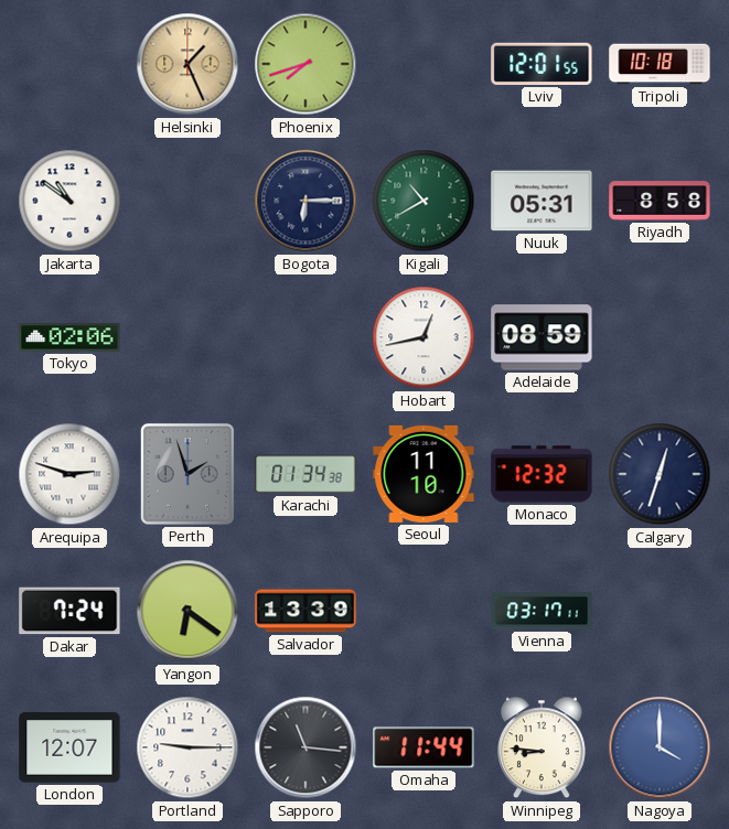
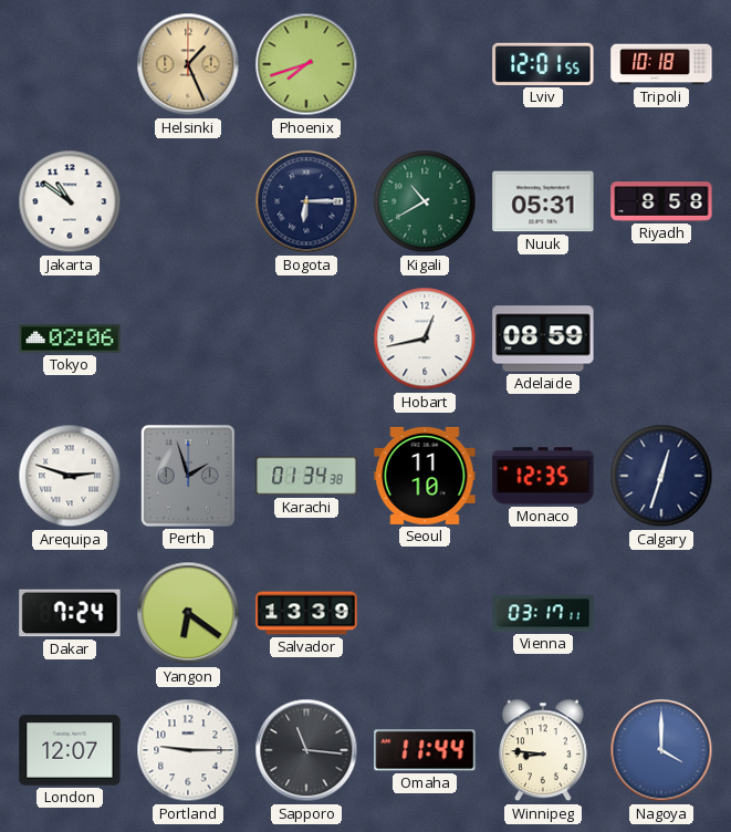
Monaco: 12:32 -> 12:35 (543, 476)
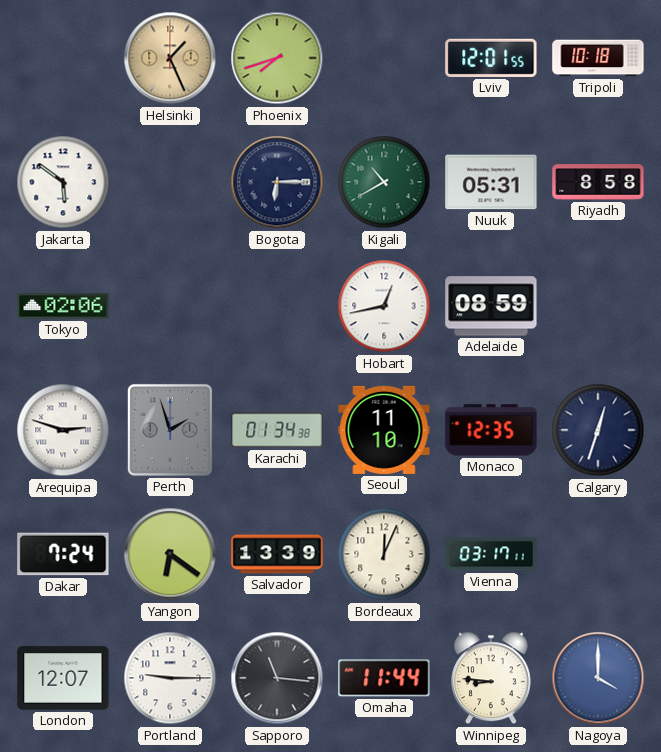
Jakarta: 10:51 -> 5:51 (63, 182)
Bordeaux: none -> 12:04 (384, 554)
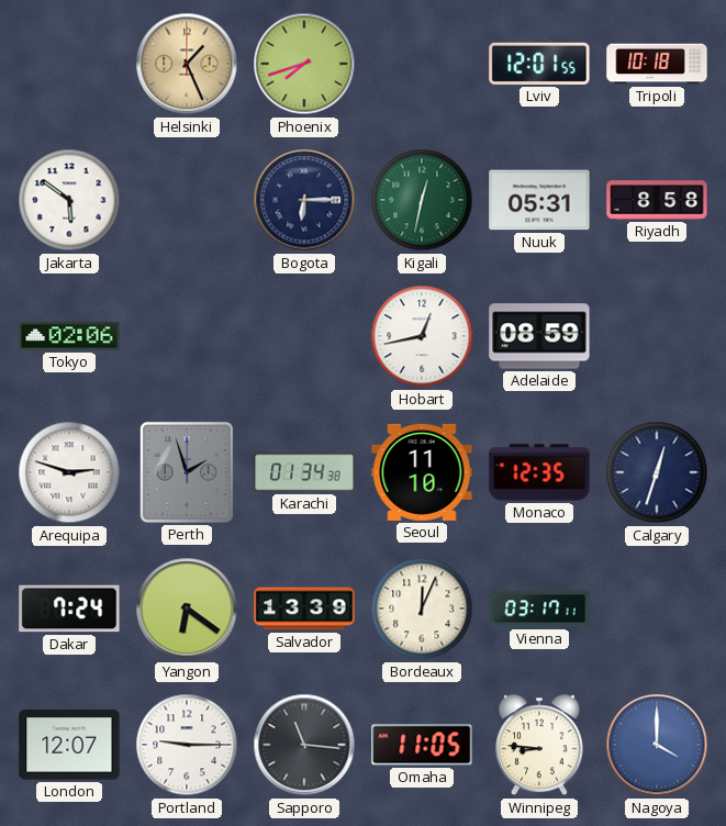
Kigali: 10:40 -> 12:32 (422, 200)
Omaha: 11:44 -> 11:05 (422, 745)
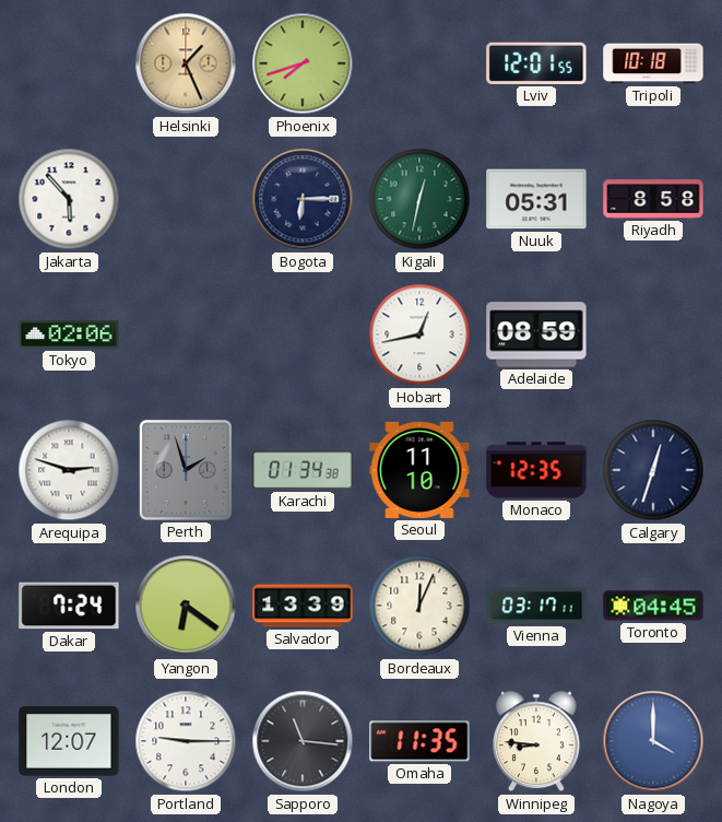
Jakarta: 5:51 -> 5:53 (69, 199)
Toronto: none -> 04:45 (653, 606)
Omaha: 11:05 -> 11:35 (419, 741)
